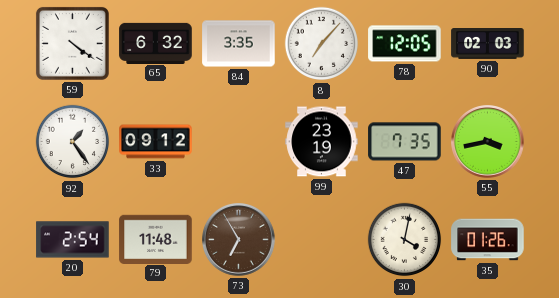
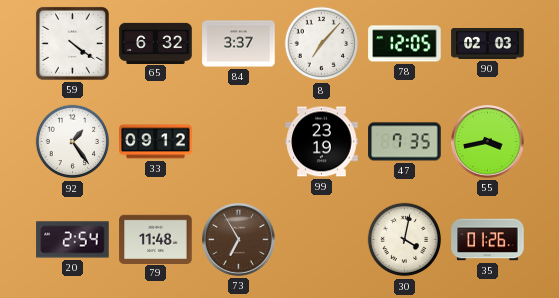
84: 3:35 -> 3:37 (239, 44)
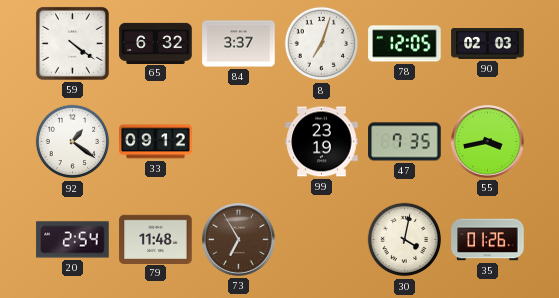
8: 7:07 -> 7:03 (322, 44)
92: 1:24 -> 1:21 (73, 142)
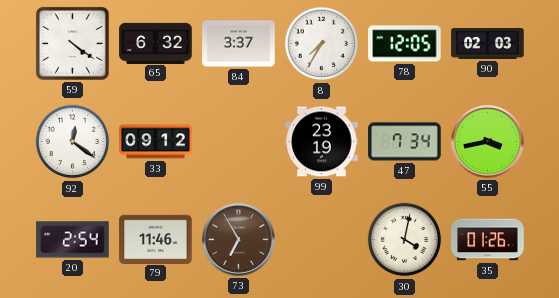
8: 7:03 -> 7:35 (322, 44)
92: 1:21 -> 12:21 (73, 142)
47: 7:35 -> 7:34 (405, 142)
79: 11:48 -> 11:46 (156, 239)
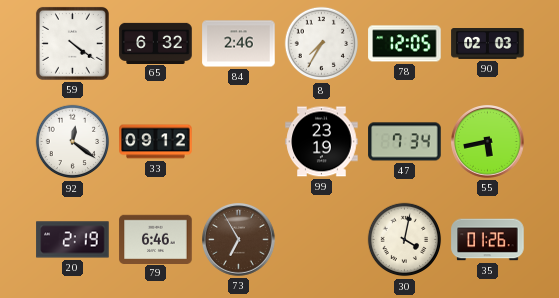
84: 3:37 -> 2:46 (239, 44)
55: 3:43 -> 5:43 (488, 142)
20: 2:54 -> 2:19 (73, 240)
79: 11:46 -> 6:46 (156, 239)
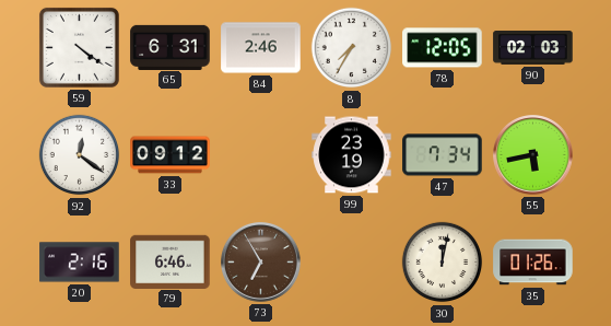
65: 6:32 -> 6:31 (171, 47)
20: 2:19 -> 2:16 (80, 263)
30: 4:02 -> 12:02 (443, 263)
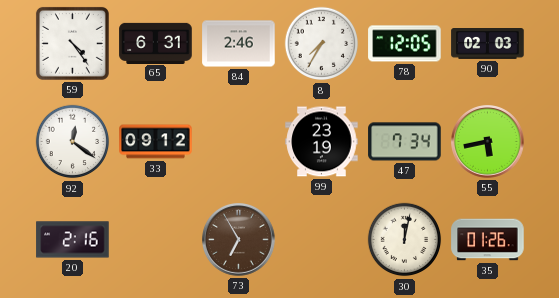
59: 4:21 -> 4:24 (72, 43)
79: 6:46 -> none (171, 261)
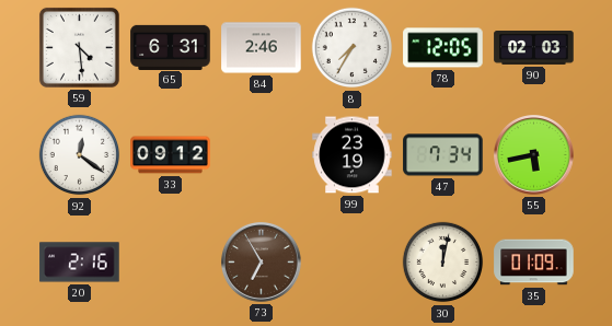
59: 4:24 -> 4:29 (79, 47)
35: 01:26 -> 01:09 (534, 263)
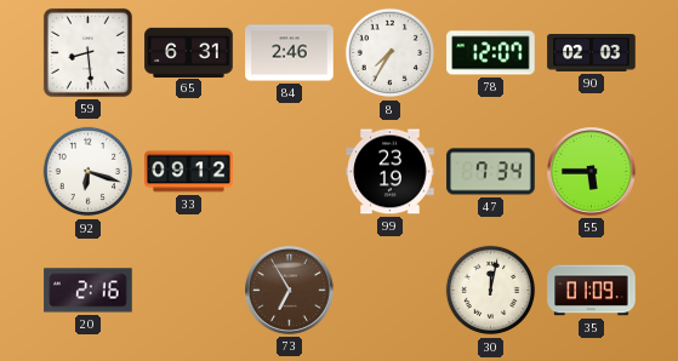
59: 4:29 -> 8:29 (87, 52)
78: 12:05 -> 12:07 (491, 53)
92: 12:21 -> 6:18 (89, 172)
55: 5:43 -> 5:45 (592, 172)
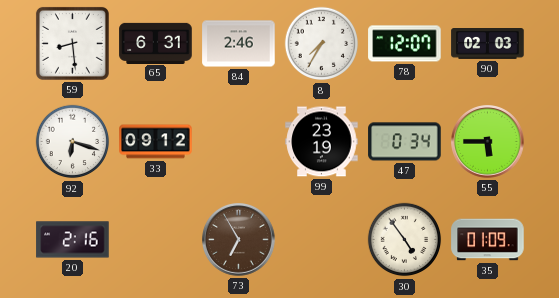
47: 7:34 -> 0:34 (405, 142)
30: 12:02 -> 4:54 (405, 240)
